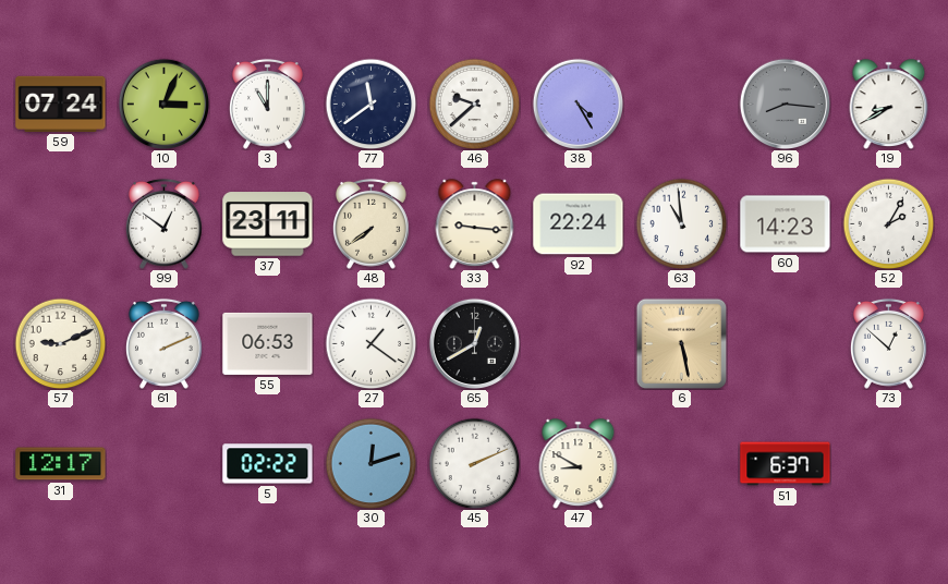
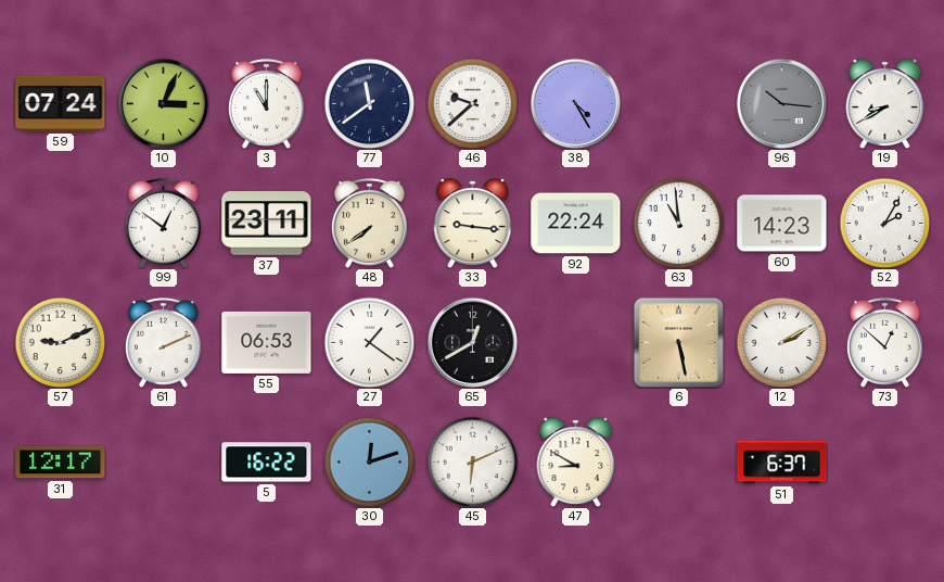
96: 8:16 -> 10:16 (781, 103)
12: none -> 2:10 (781, 342)
5: 02:22 -> 16:22 (267, 463)
45: 2:11 -> 6:11 (472, 461)
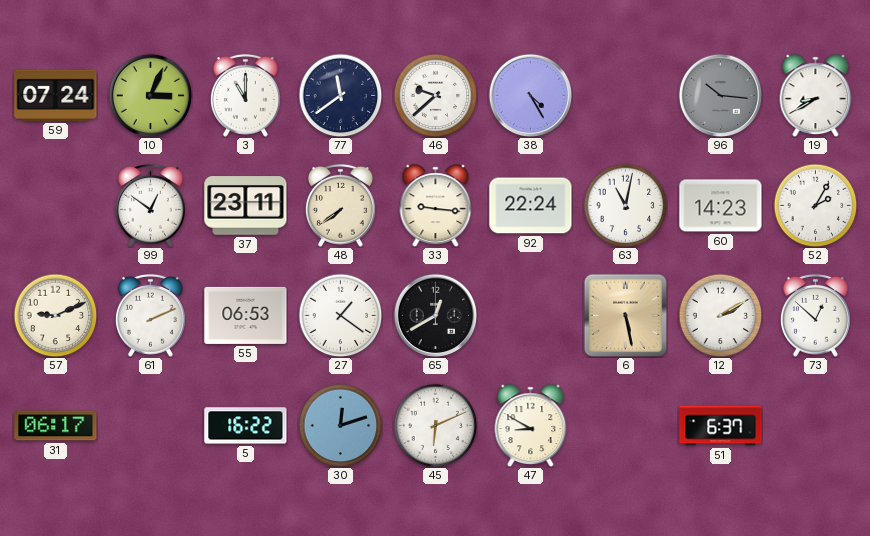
63: 10:59 -> 11:02 (625, 205)
31: 12:17 -> 06:17 (56, 426)
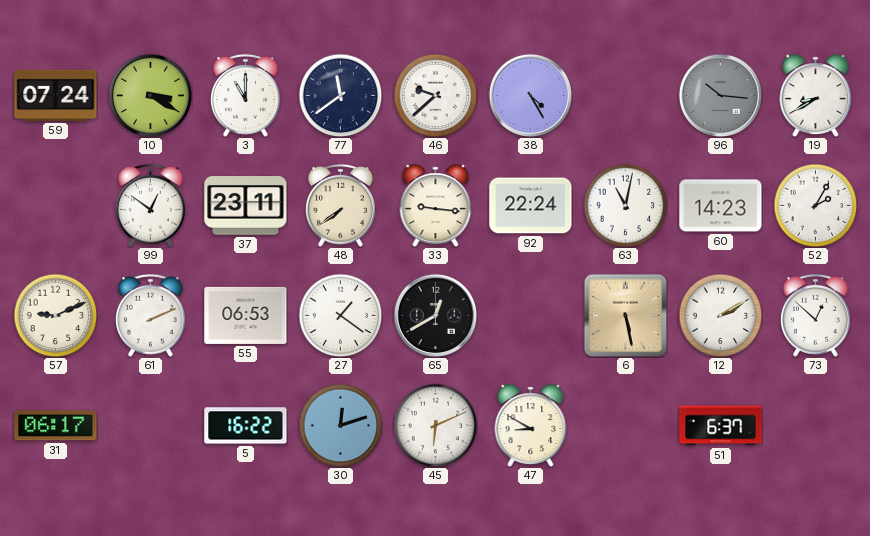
10: 3:04 -> 3:20 (150, 95)
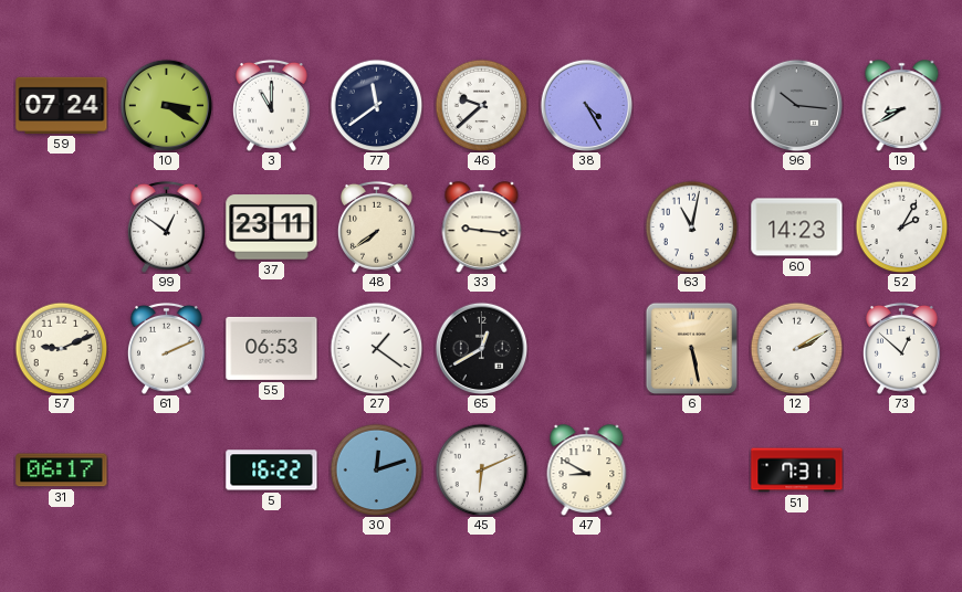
92: 22:24 -> none (531, 206)
51: 6:37 -> 7:31 (797, 471)
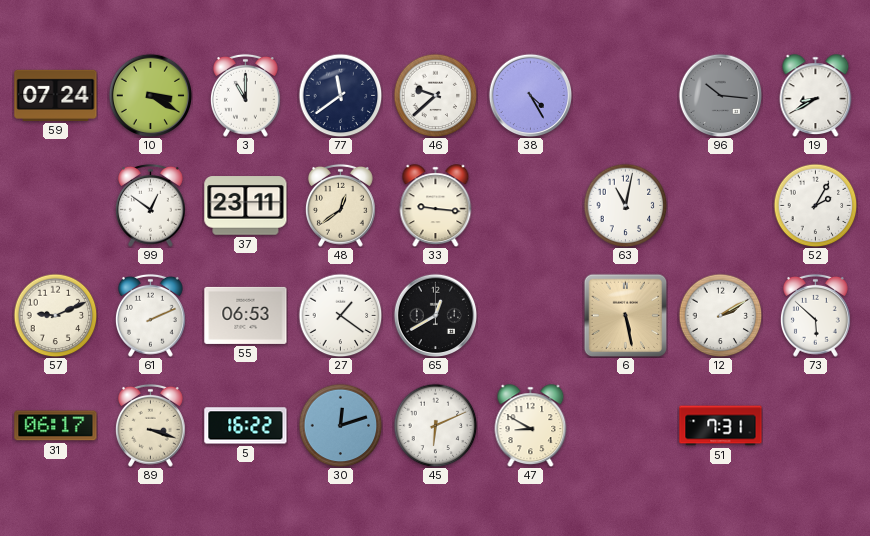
48: 7:39 -> 12:39 (340, 205)
60: 14:23 -> none (797, 228)
73: 12:52 -> 5:52 (815, 315)
89: none -> 3:18 (150, 425)
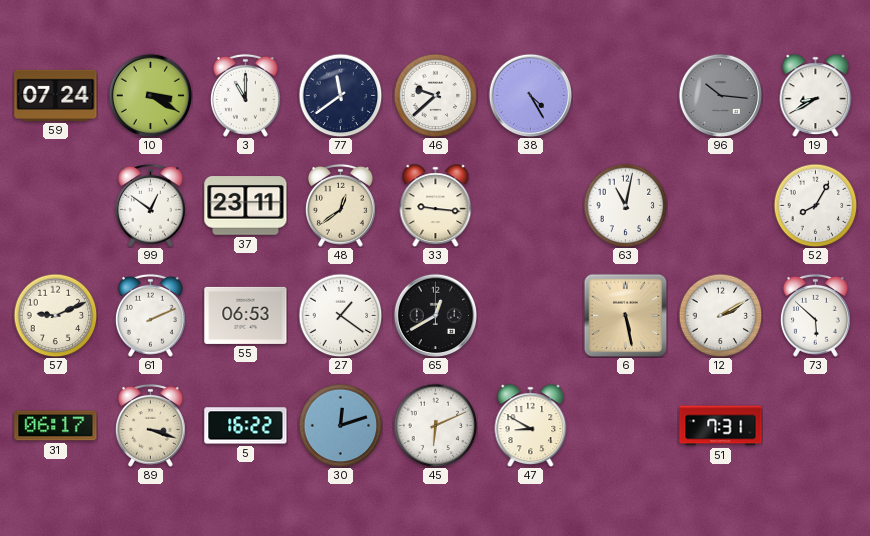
52: 2:05 -> 8:05 (815, 205)
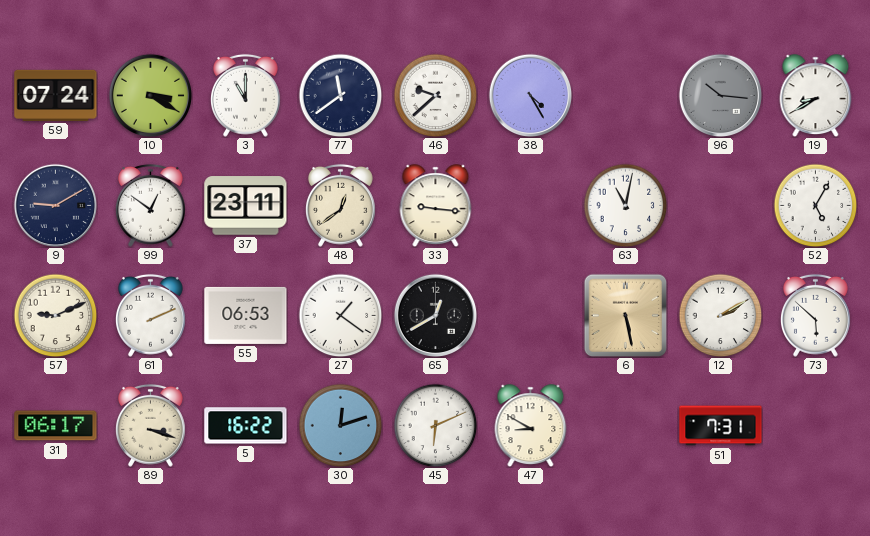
9: none -> 9:10 (55, 205)
52: 8:05 -> 5:05 (815, 205)
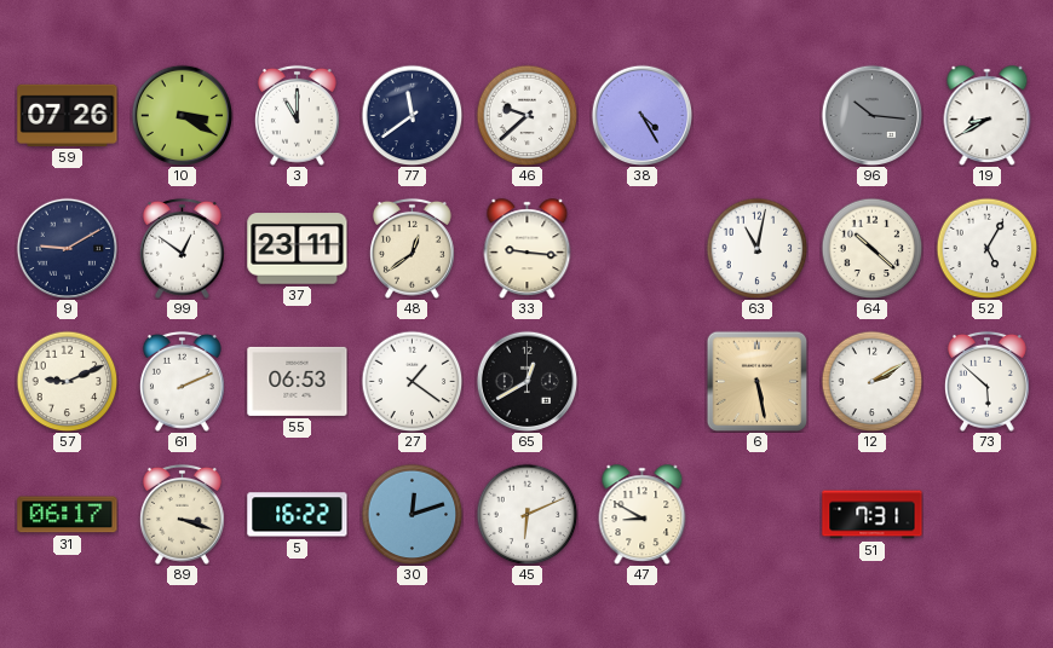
59: 07:24 -> 07:26 (68, 115)
64: none -> 10:22 (871, 248)
